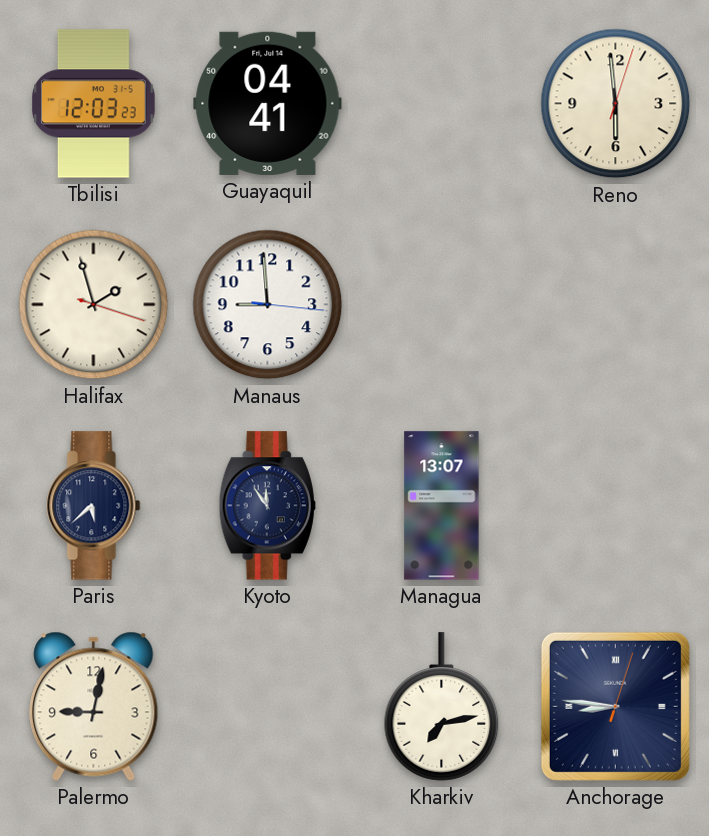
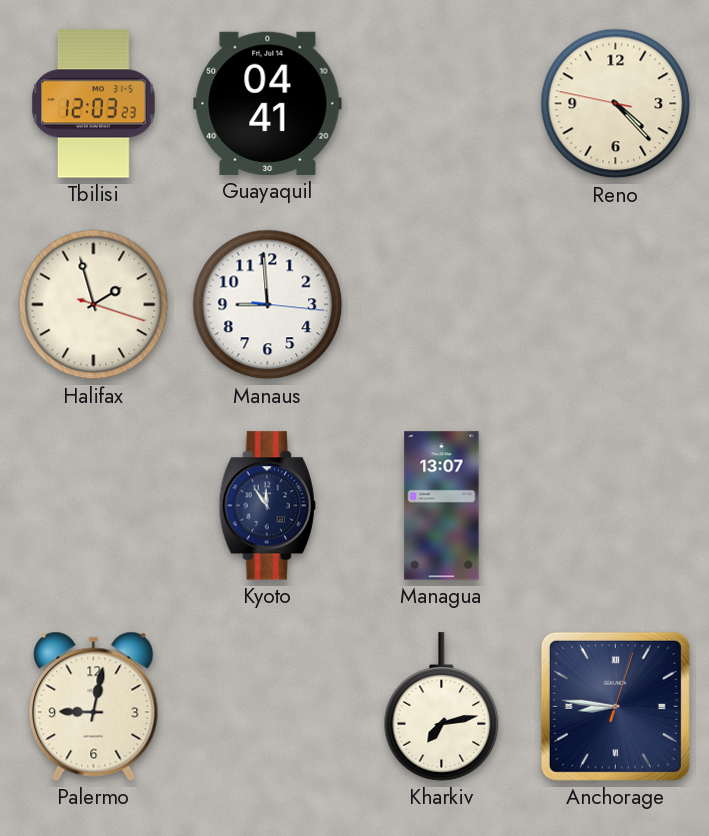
Reno: 5:59 -> 4:22 (616, 104)
Paris: 5:38 -> none (94, 506)
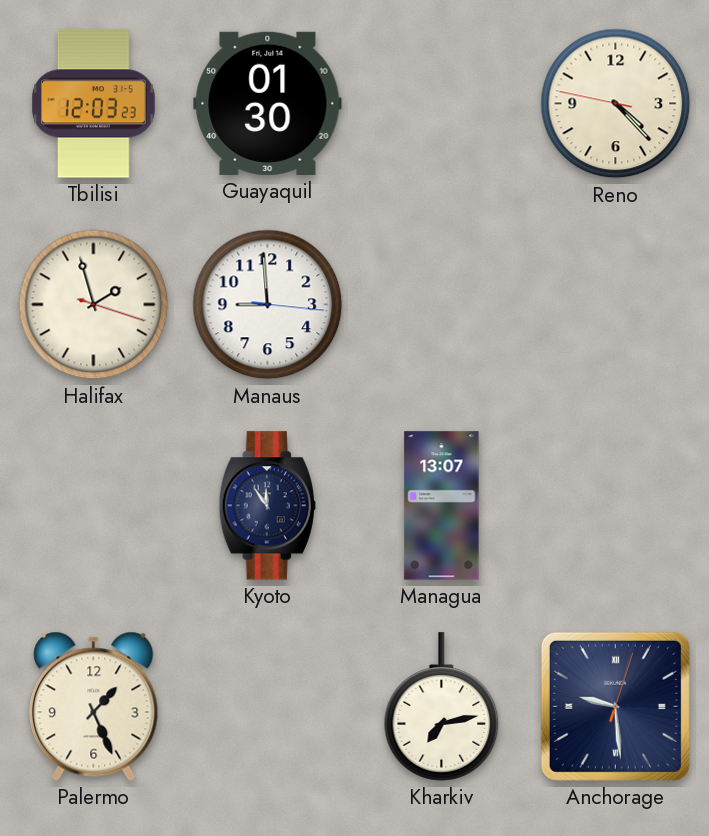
Guayaquil: 04:41 -> 01:30 (268, 103)
Palermo: 9:02 -> 1:26 (94, 706)
Anchorage: 8:46 -> 9:29 (615, 706)
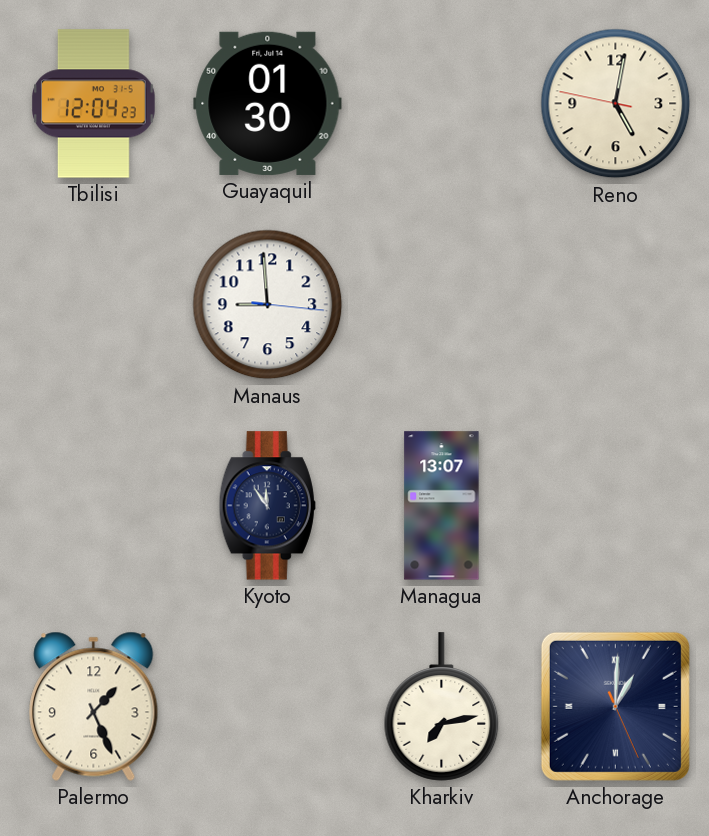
Tbilisi: 12:03 -> 12:04 (94, 104)
Reno: 4:22 -> 5:01 (616, 104)
Halifax: 1:57 -> none (94, 305)
Anchorage: 9:29 -> 1:00 (615, 706)
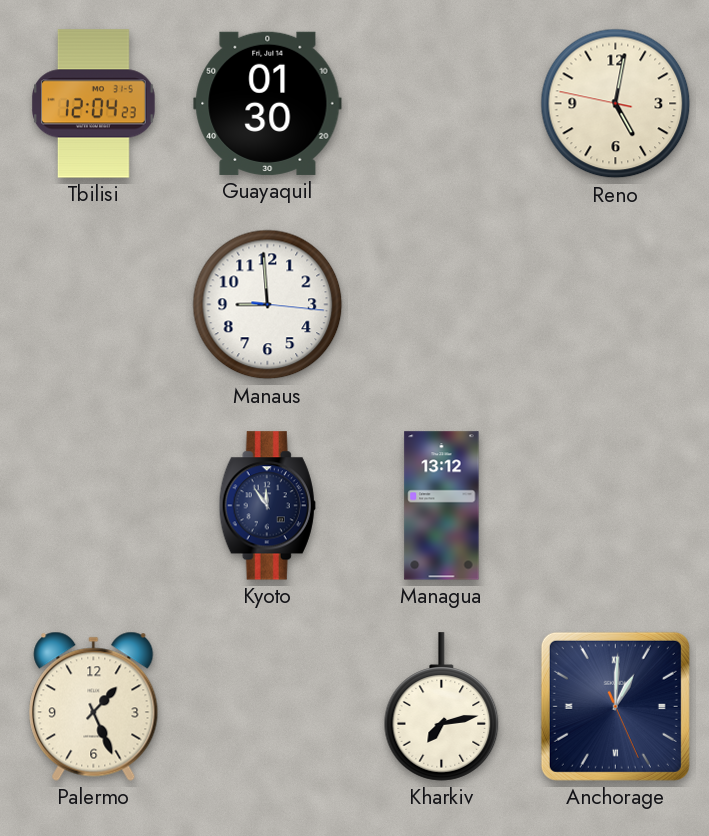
Managua: 13:07 -> 13:12 (442, 506)
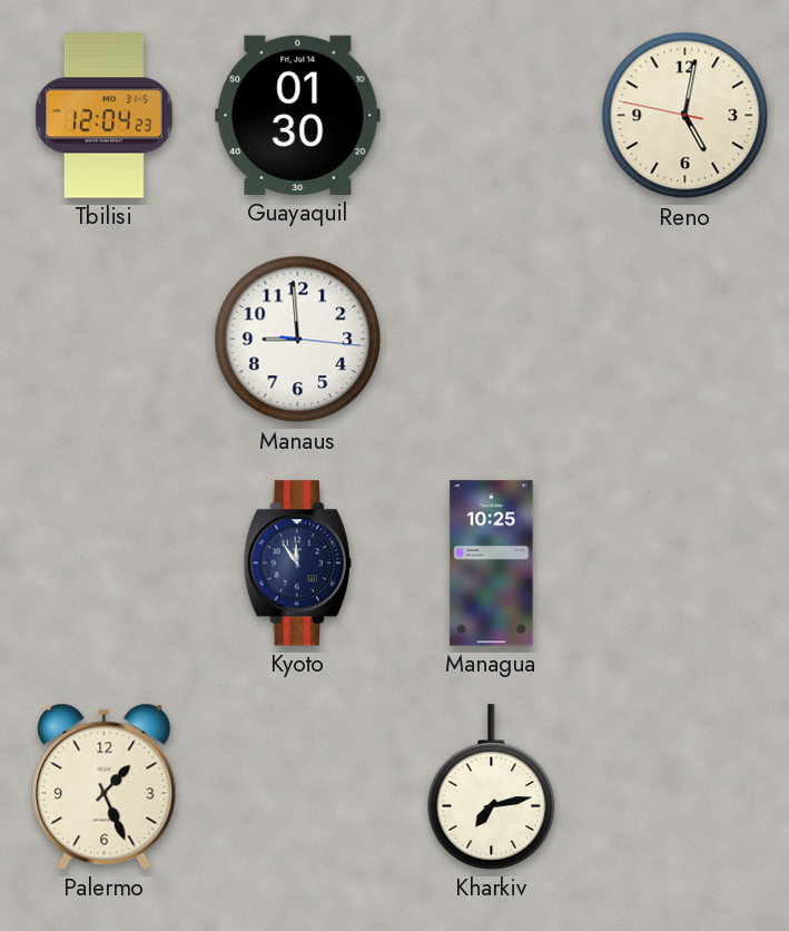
Managua: 13:12 -> 10:25 (492, 563)
Anchorage: 1:00 -> none (615, 706)
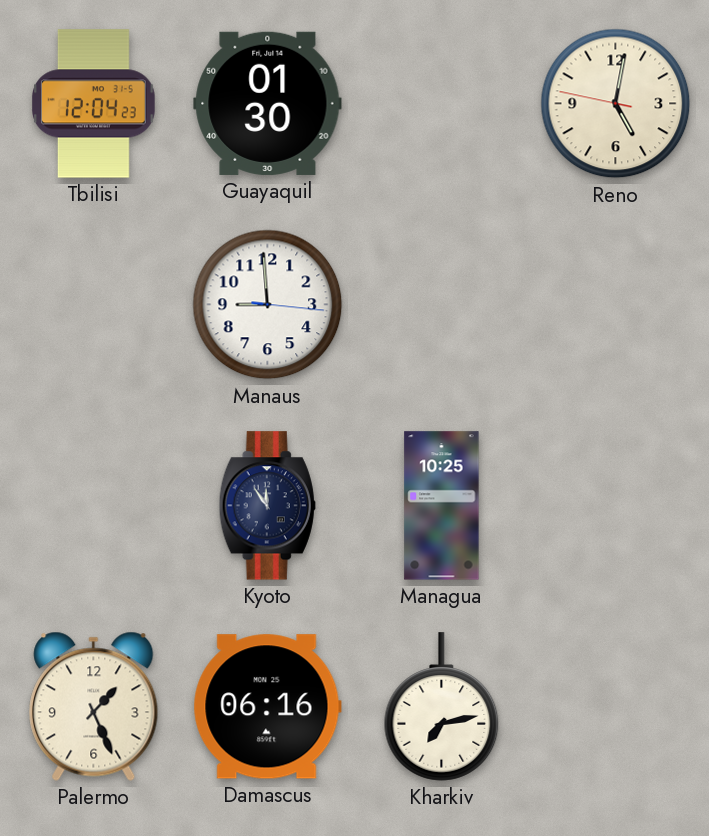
Damascus: none -> 06:16 (267, 707)
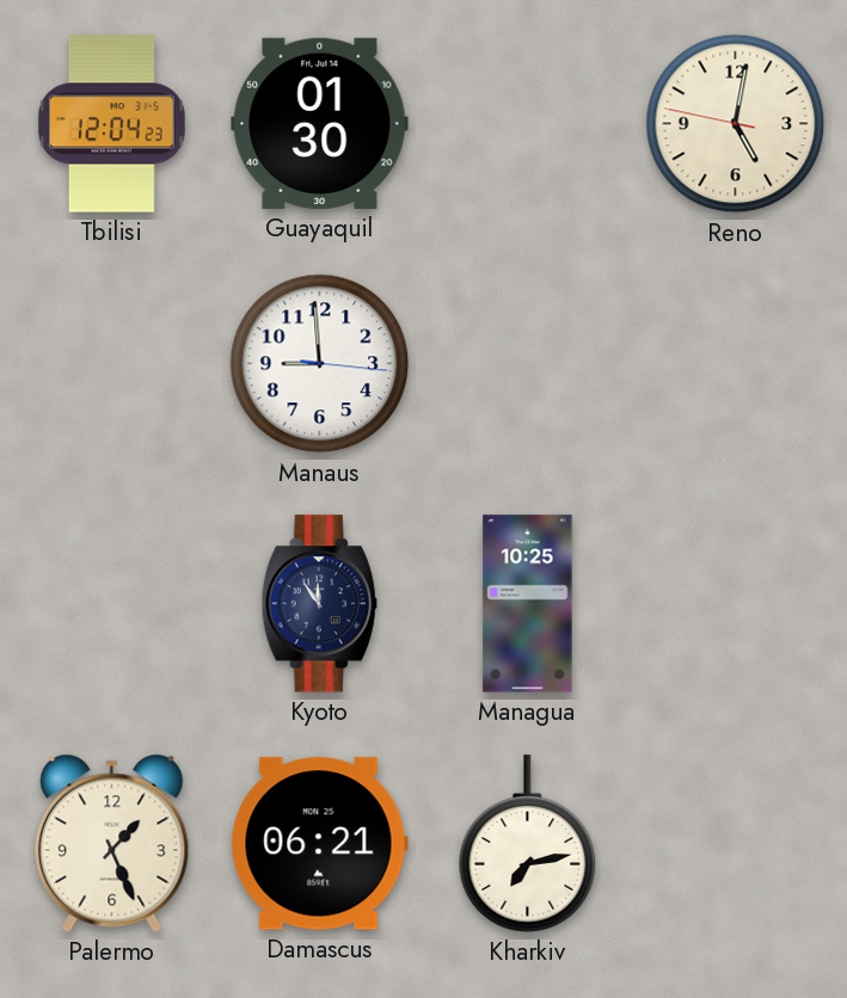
Damascus: 06:16 -> 06:21 (319, 844)
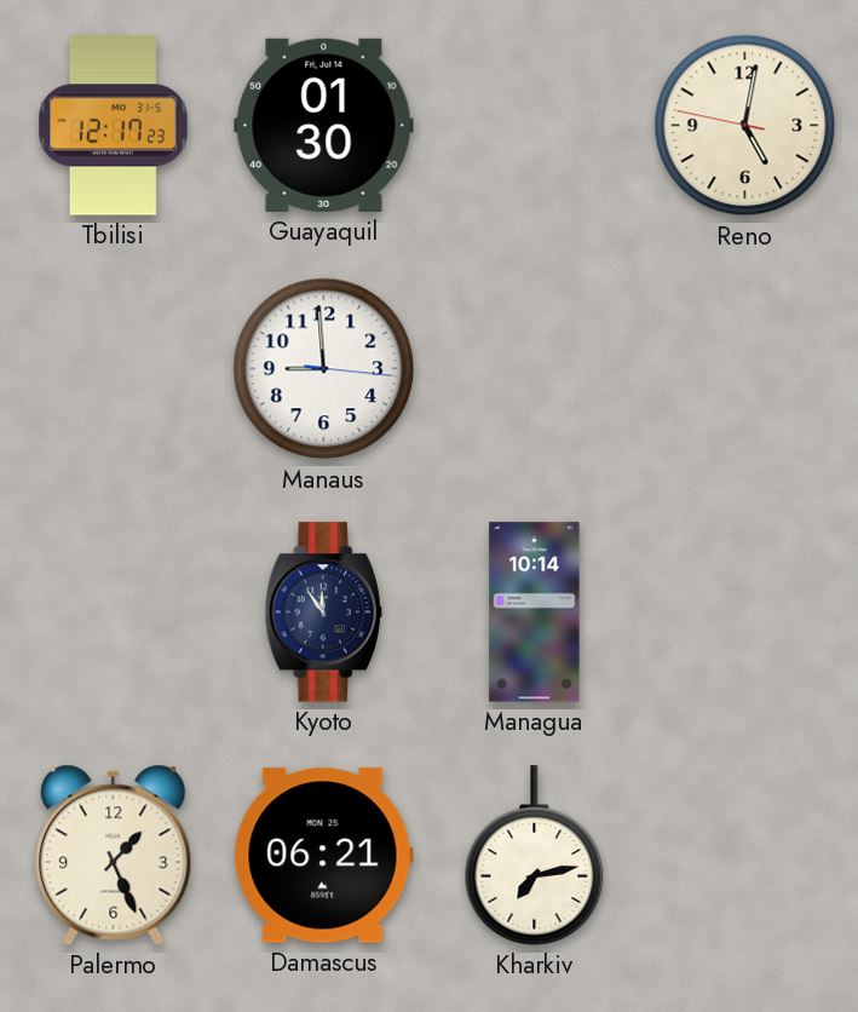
Tbilisi: 12:04 -> 12:17 (114, 126)
Managua: 10:25 -> 10:14 (535, 613)
